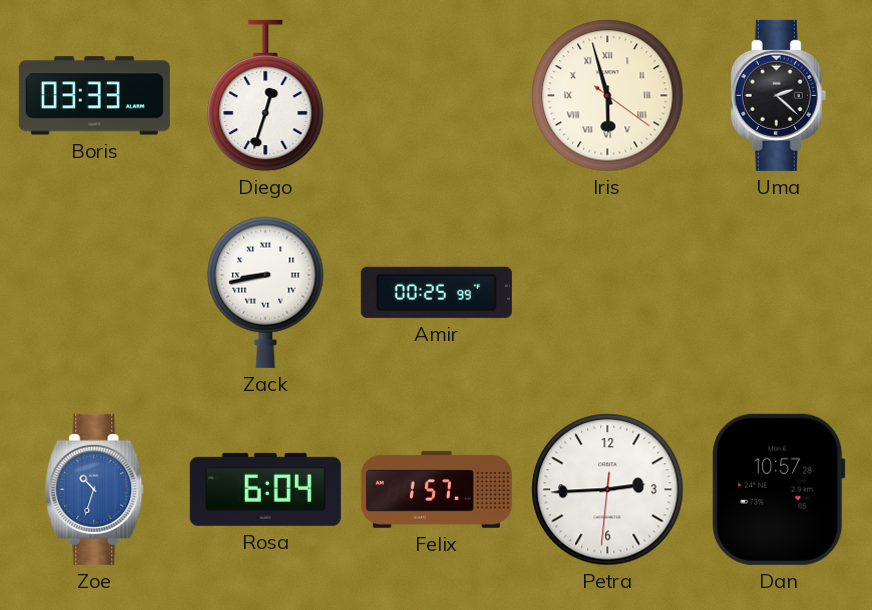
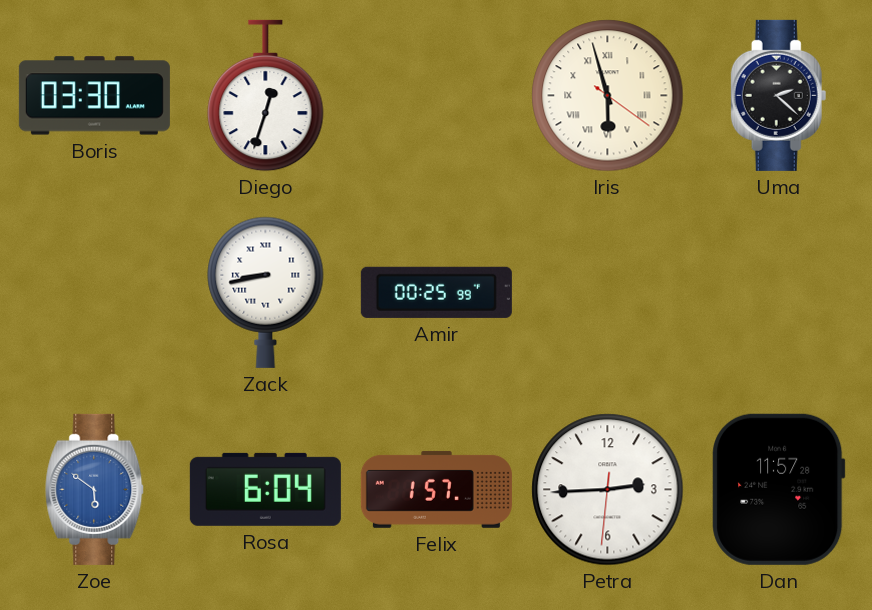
Boris: 03:33 -> 03:30 (94, 96)
Zoe: 10:33 -> 5:51 (95, 489)
Dan: 10:57 -> 11:57 (779, 489)
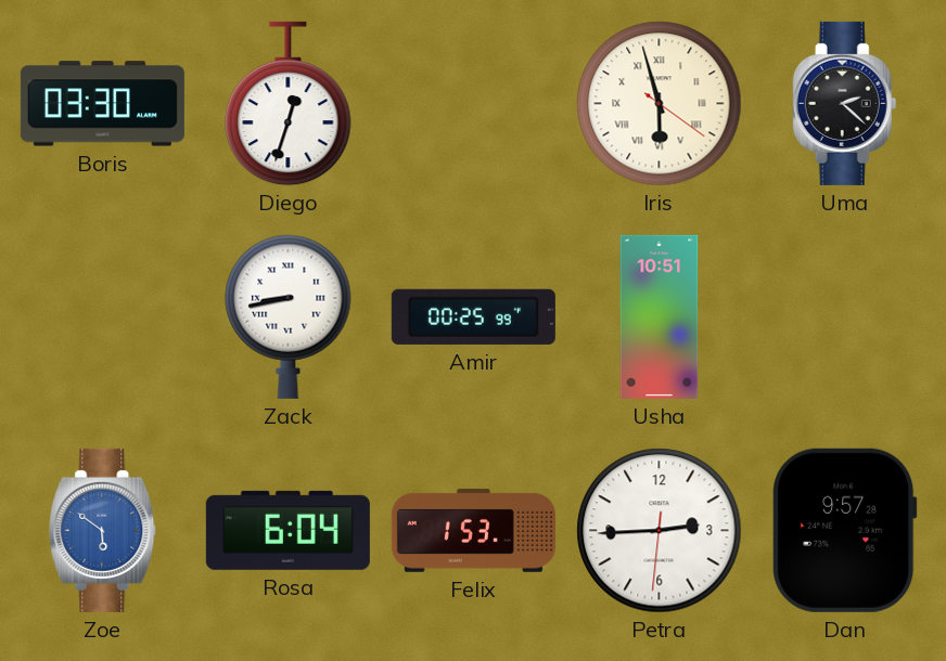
Usha: none -> 10:51 (660, 316)
Felix: 1:57 -> 1:53 (473, 530)
Dan: 11:57 -> 9:57 (845, 530)
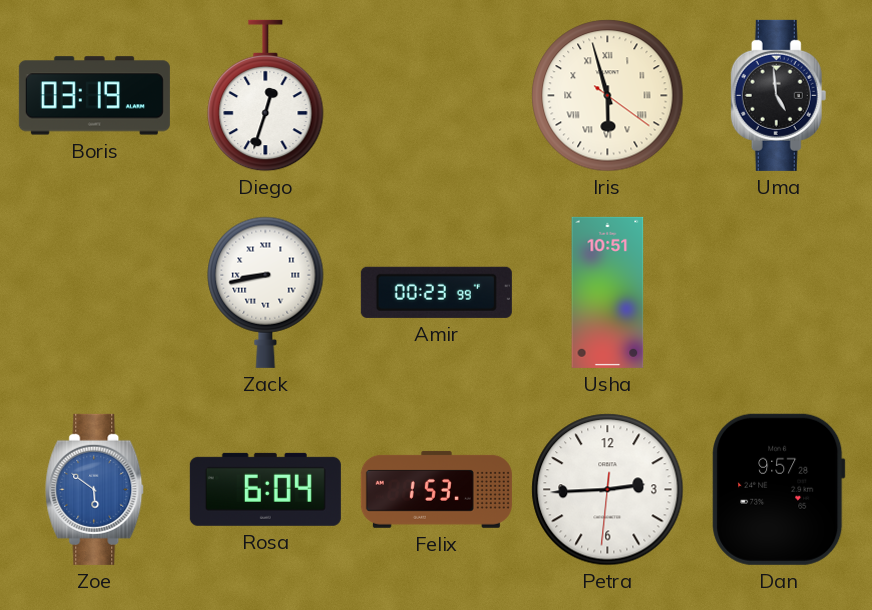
Boris: 03:30 -> 03:19 (94, 96)
Uma: 2:22 -> 4:59 (779, 95)
Amir: 00:25 -> 00:23 (436, 292)
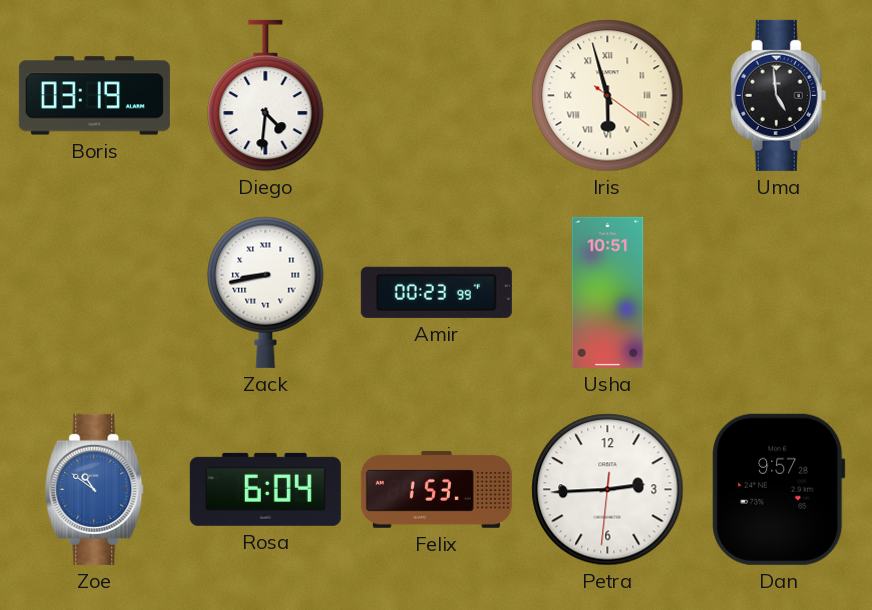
Diego: 12:33 -> 4:31 (266, 96)
Zoe: 5:51 -> 10:51 (95, 489)
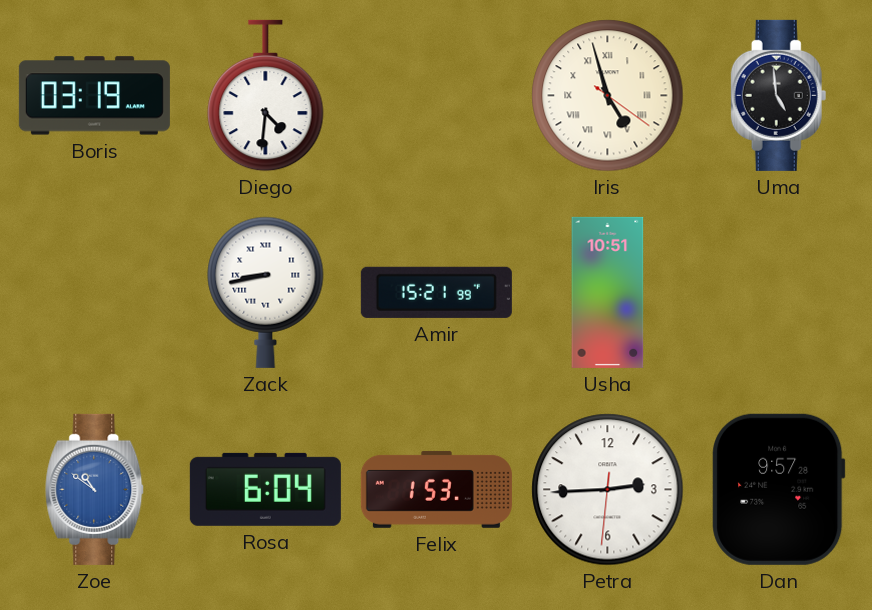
Iris: 5:57 -> 4:57 (608, 96)
Amir: 00:23 -> 15:21 (436, 292)
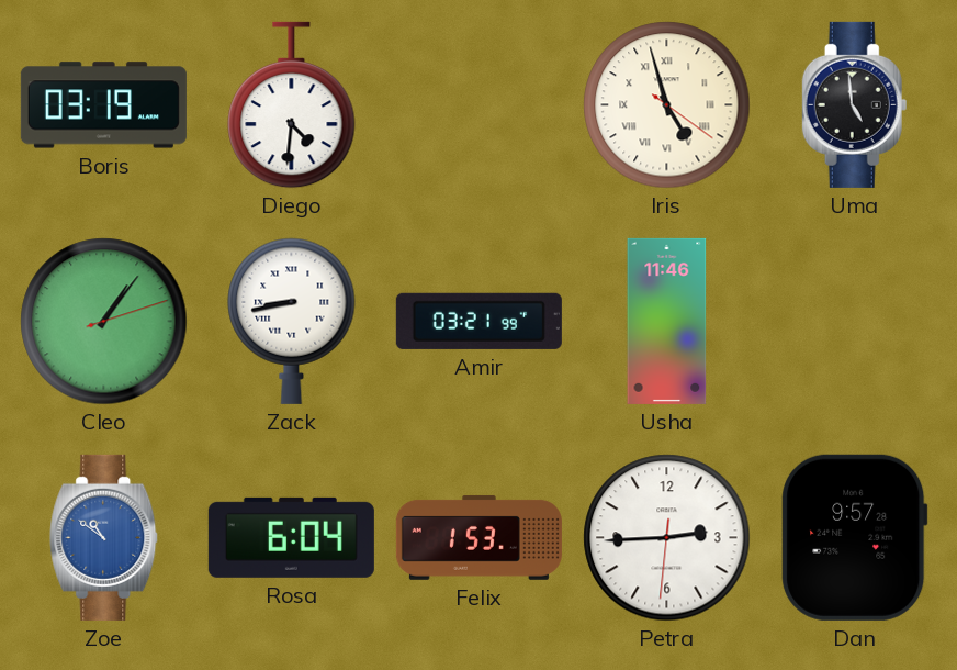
Cleo: none -> 1:06 (104, 322)
Amir: 15:21 -> 03:21 (478, 321)
Usha: 10:51 -> 11:46 (667, 321)
